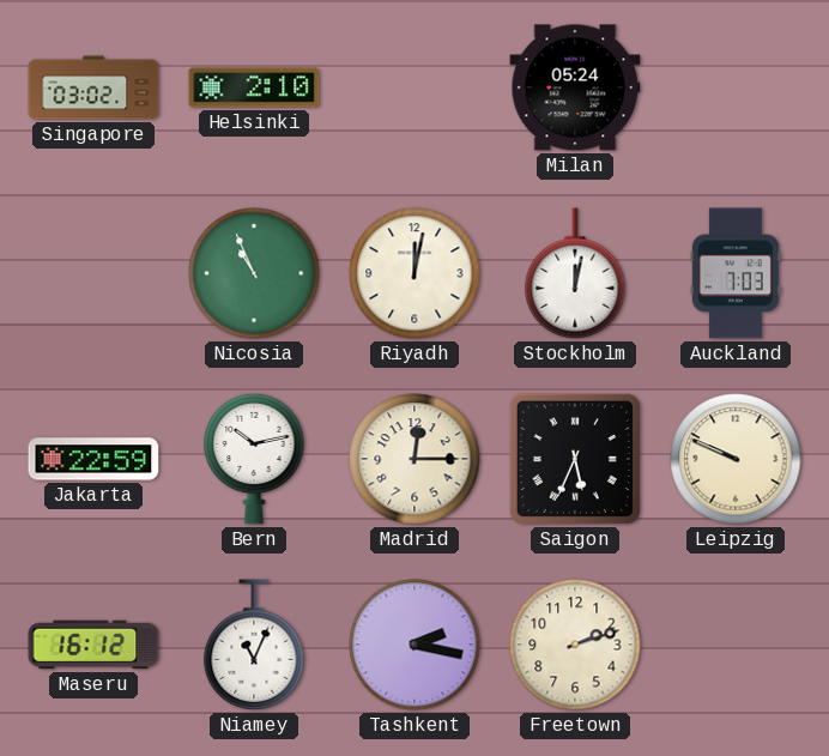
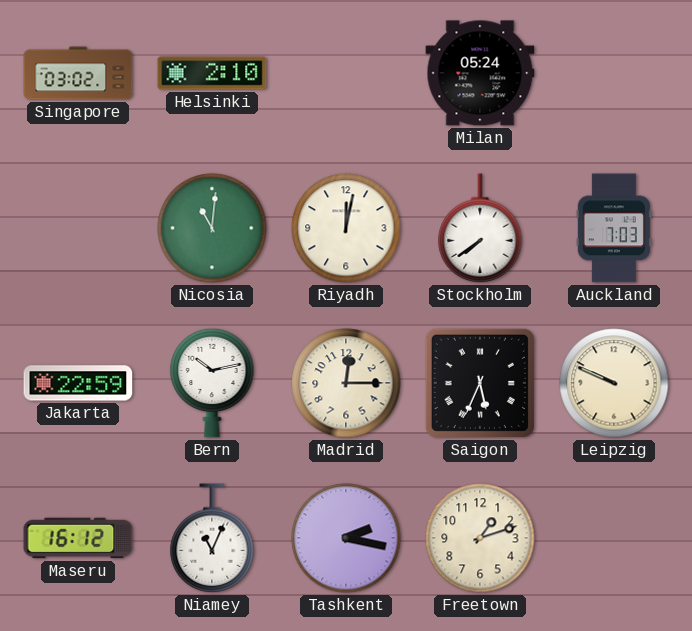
Nicosia: 10:56 -> 11:01 (212, 228)
Stockholm: 12:02 -> 7:39 (480, 228)
Freetown: 2:12 -> 1:12 (480, 538)
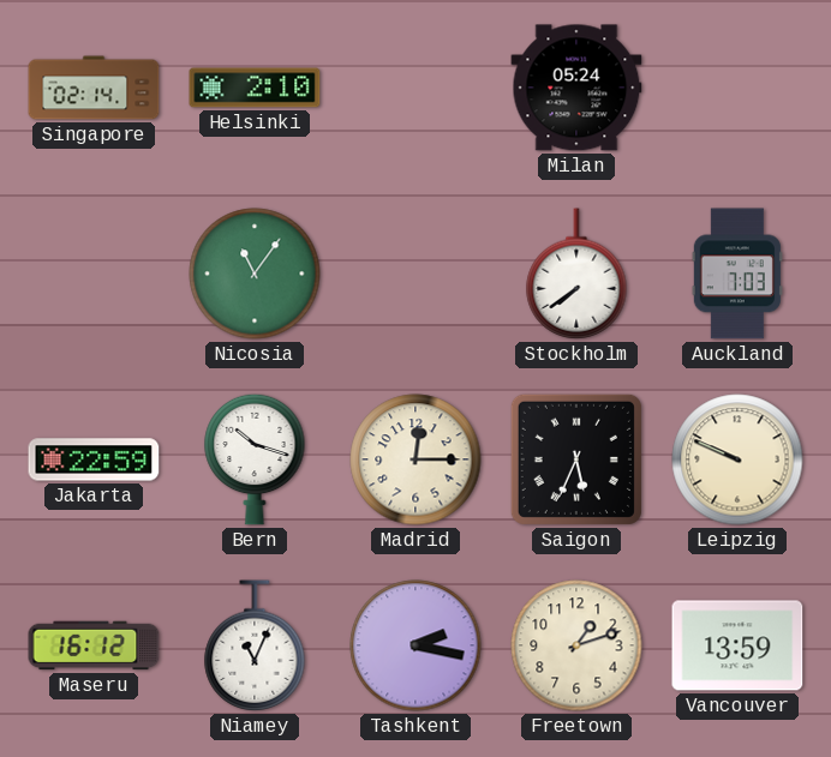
Singapore: 03:02 -> 02:14 (94, 88)
Nicosia: 11:01 -> 11:06 (255, 274)
Riyadh: 12:02 -> none (346, 228)
Bern: 10:13 -> 10:18 (255, 459)
Vancouver: none -> 13:59 (737, 645)
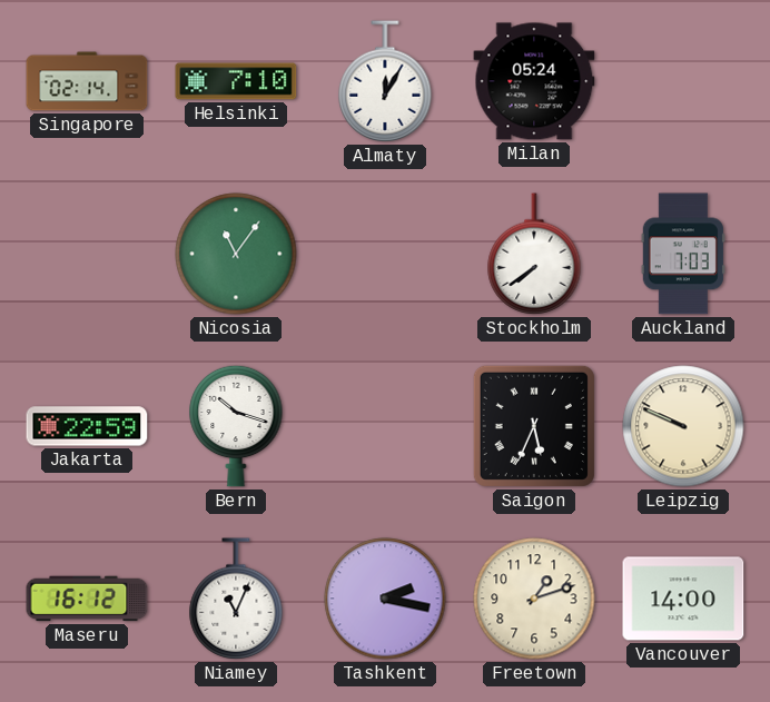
Helsinki: 2:10 -> 7:10 (236, 81)
Almaty: none -> 12:05 (385, 81)
Madrid: 12:15 -> none (416, 459)
Vancouver: 13:59 -> 14:00 (683, 599)
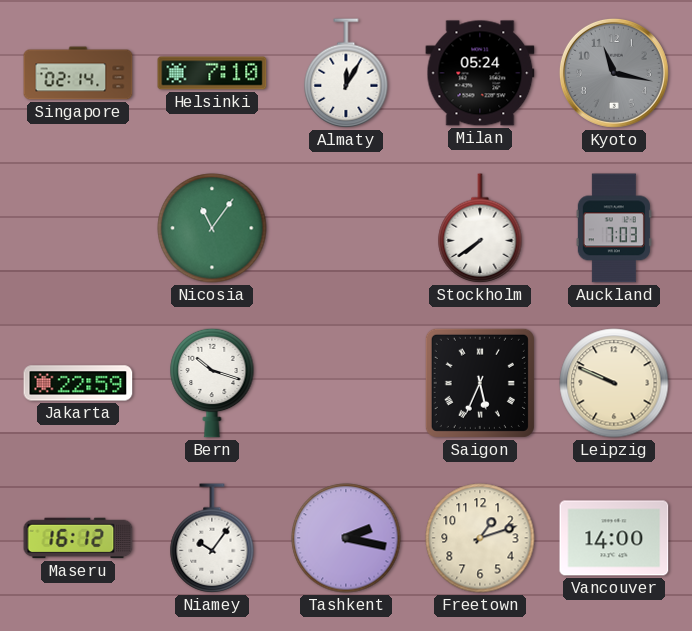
Kyoto: none -> 11:17 (614, 73)
Niamey: 11:04 -> 10:06 (212, 538)
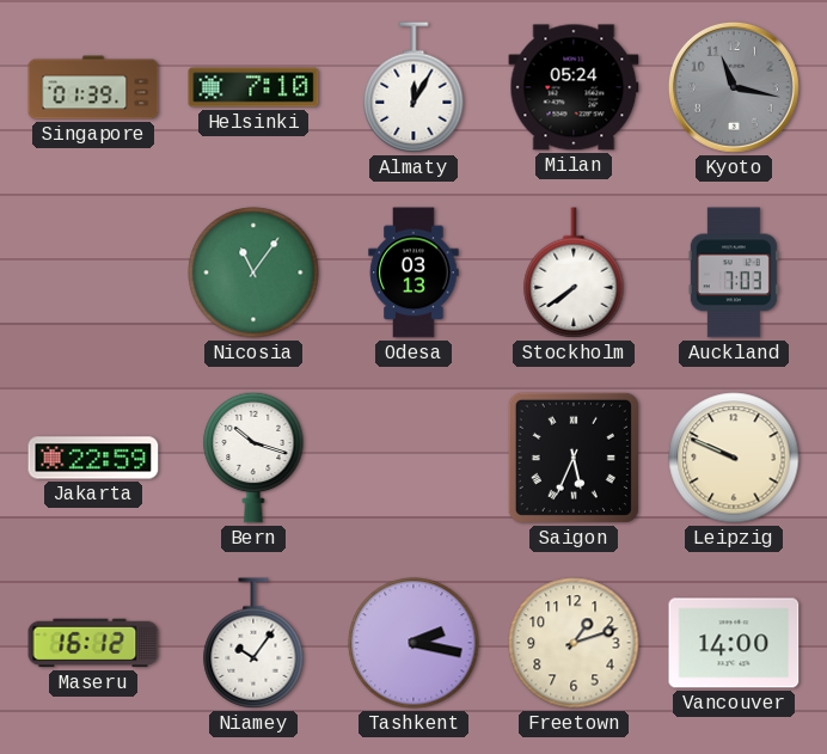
Singapore: 02:14 -> 01:39 (93, 87)
Odesa: none -> 03:13 (413, 272)
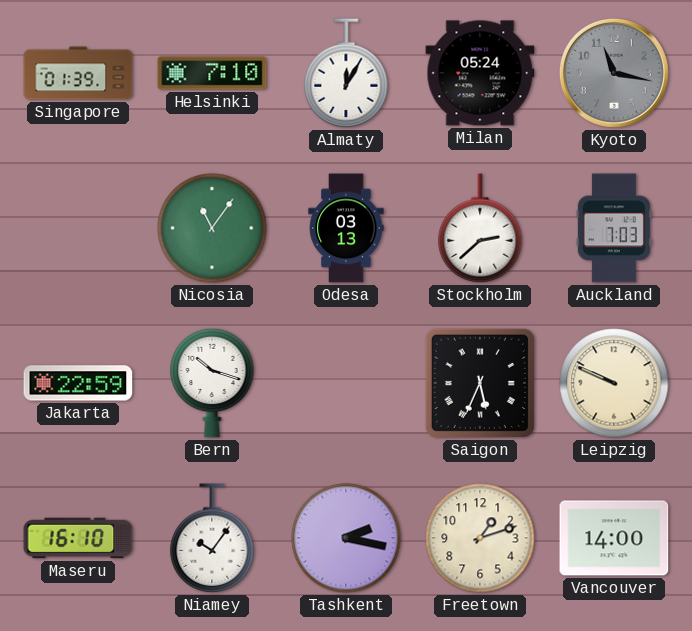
Stockholm: 7:39 -> 2:38 (480, 228)
Maseru: 16:12 -> 16:10 (78, 538)
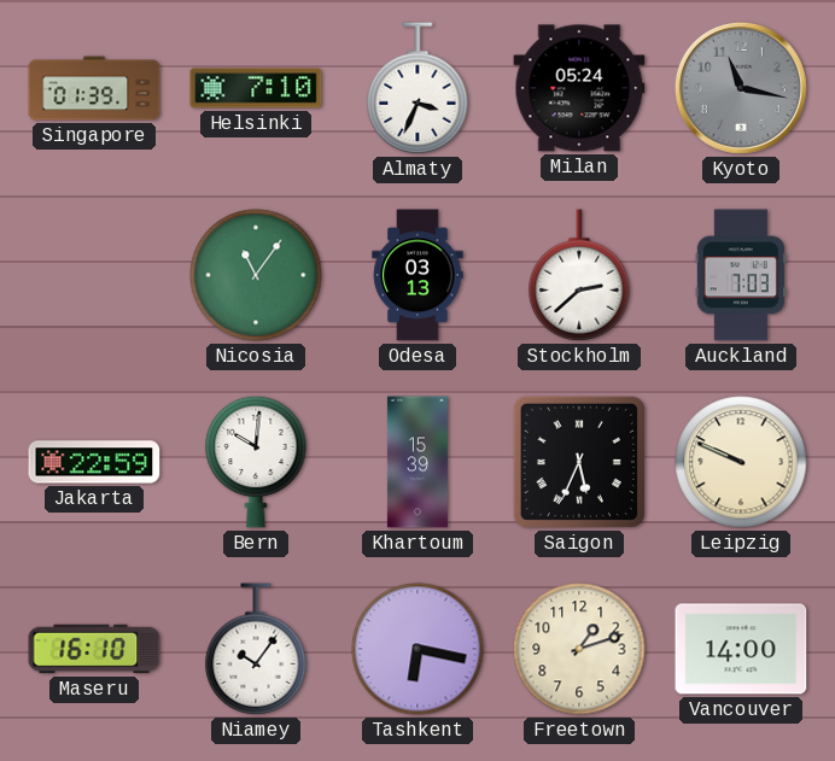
Almaty: 12:05 -> 3:34 (417, 88)
Bern: 10:18 -> 10:01 (256, 462)
Khartoum: none -> 15:39 (417, 462)
Tashkent: 2:17 -> 6:17 (417, 649)
